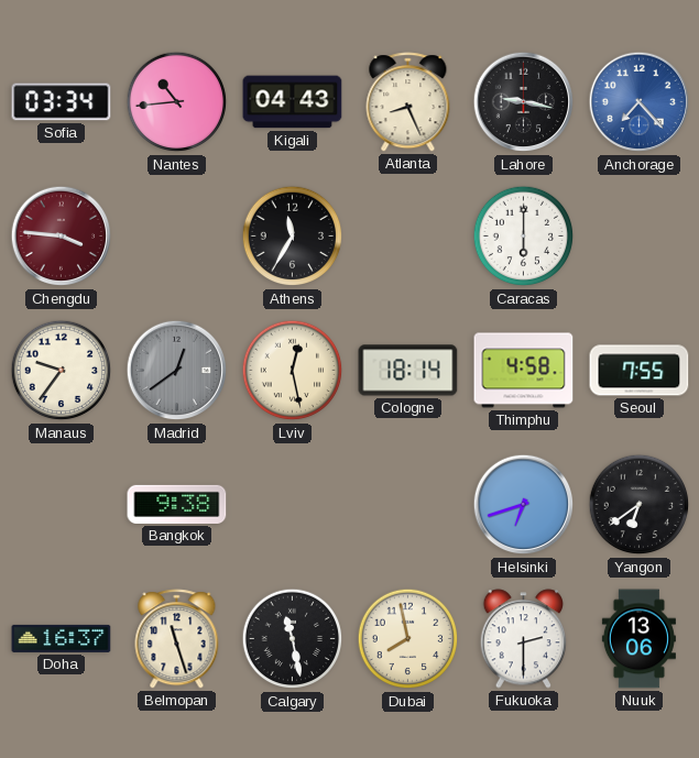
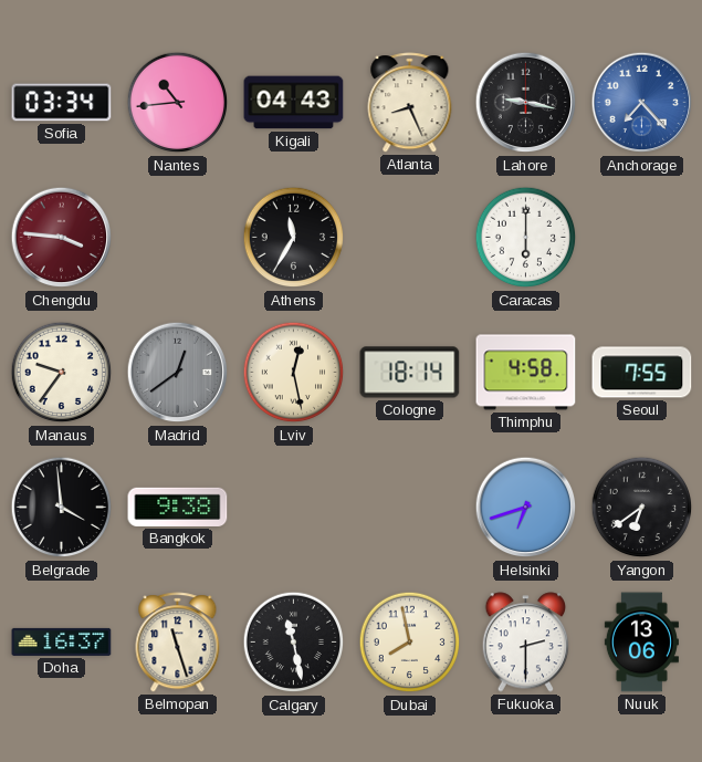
Belgrade: none -> 3:59 (62, 508)
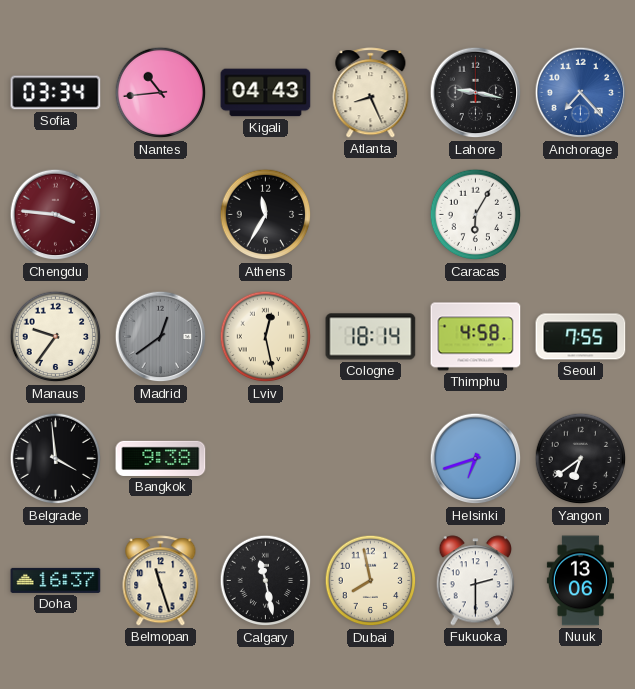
Caracas: 6:00 -> 6:05 (476, 215)
